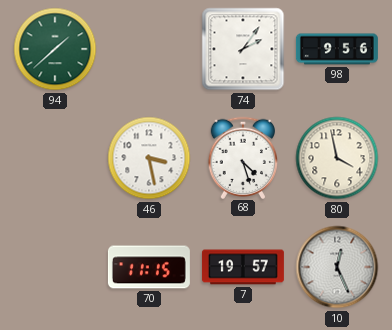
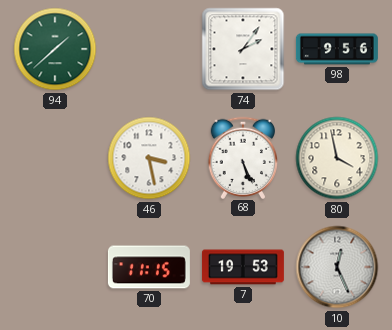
68: 4:27 -> 5:26 (243, 157)
7: 19:57 -> 19:53 (243, 267)
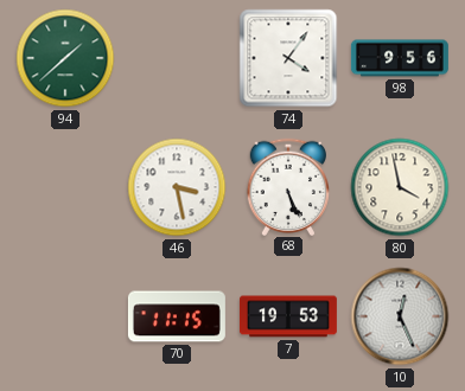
74: 2:06 -> 4:06 (288, 58)
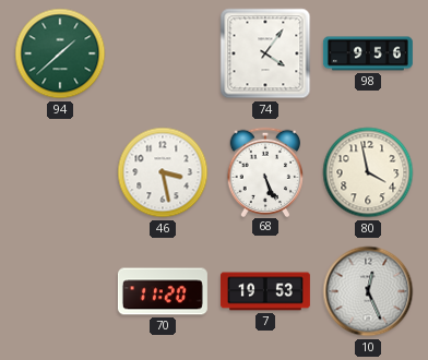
70: 11:15 -> 11:20 (163, 291)
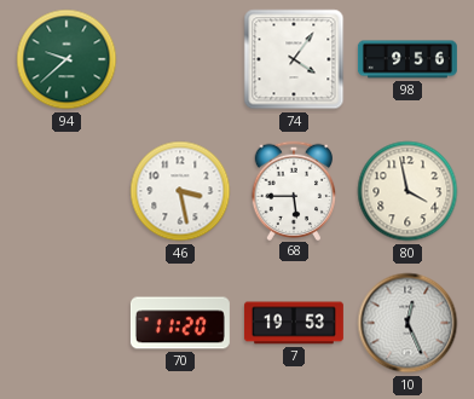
94: 1:38 -> 9:38 (67, 59)
68: 5:26 -> 5:45 (294, 190)
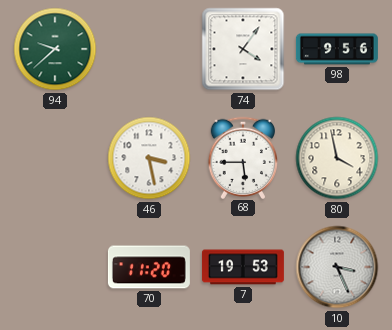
10: 12:26 -> 3:26 (337, 267)
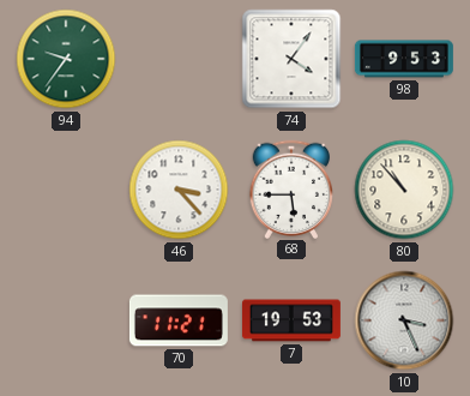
94: 9:38 -> 9:36 (66, 59)
98: 9:56 -> 9:53 (404, 59)
46: 3:28 -> 3:23 (179, 190)
80: 3:58 -> 10:53 (404, 190)
70: 11:20 -> 11:21 (179, 320)
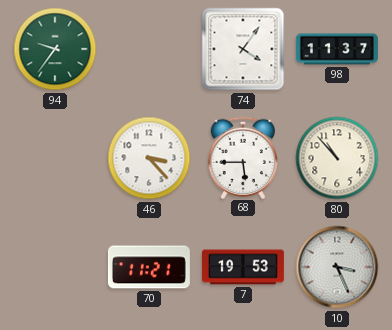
98: 9:53 -> 11:37 (337, 49)
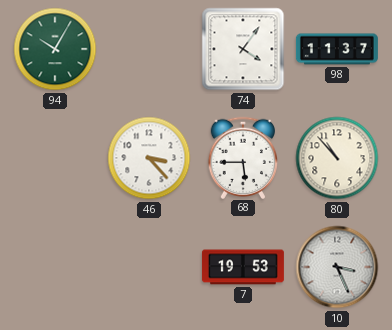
94: 9:36 -> 10:05 (55, 49)
70: 11:21 -> none (149, 267)
